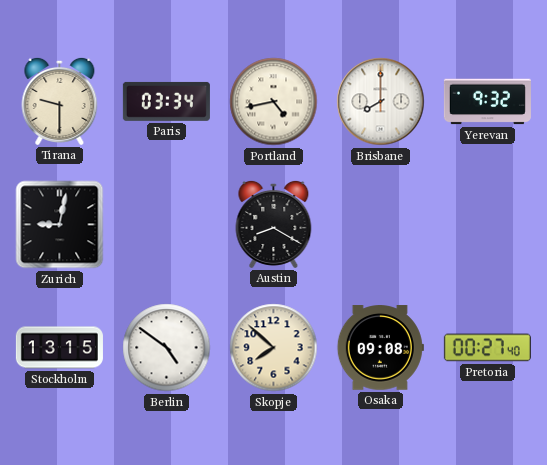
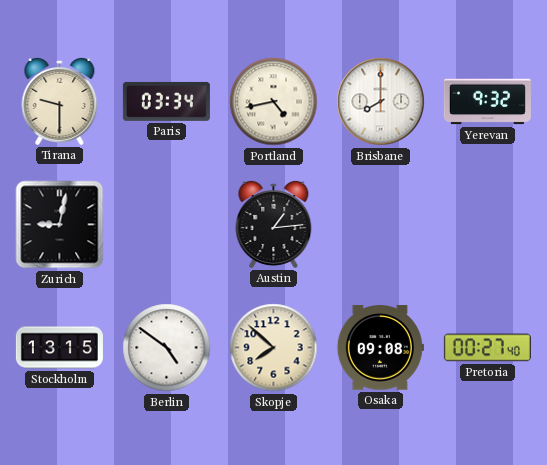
Austin: 8:20 -> 1:14 (274, 224)
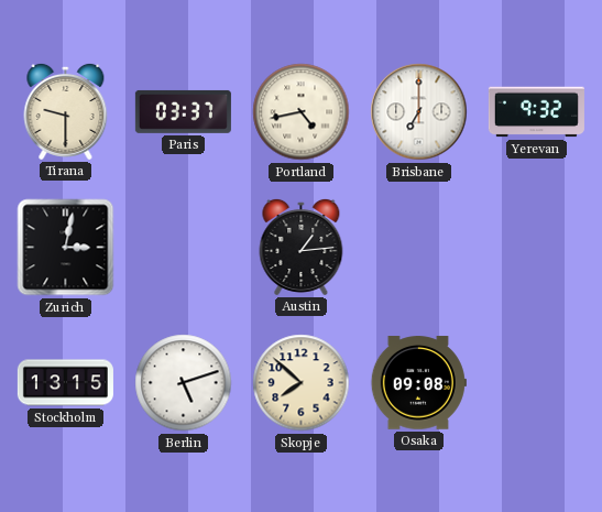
Paris: 03:34 -> 03:37 (183, 111)
Brisbane: 8:00 -> 7:00 (419, 112)
Zurich: 9:02 -> 3:02 (66, 248)
Berlin: 4:51 -> 5:12 (184, 383)
Pretoria: 00:27 -> none (487, 348)
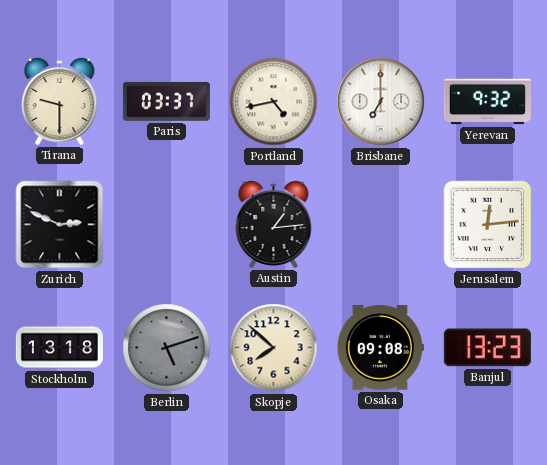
Zurich: 3:02 -> 2:49 (60, 225)
Jerusalem: none -> 12:14 (488, 225)
Stockholm: 13:15 -> 13:18 (59, 348)
Berlin dial: white -> grey (167, 348)
Banjul: none -> 13:23 (487, 348)
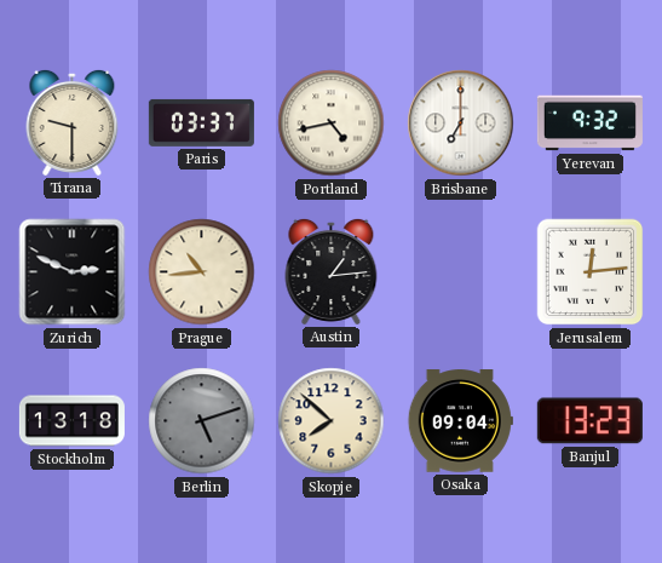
Prague: none -> 10:44 (202, 272)
Osaka: 09:08 -> 09:04 (460, 421)
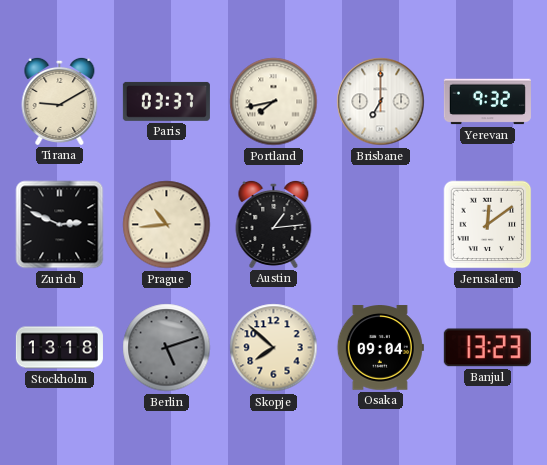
Tirana: 9:30 -> 9:10 (60, 101)
Portland: 4:43 -> 7:43 (274, 102)
Jerusalem: 12:14 -> 12:09 (488, 225)
